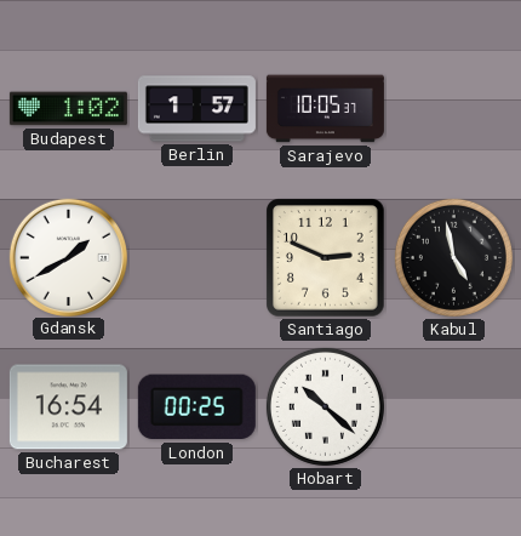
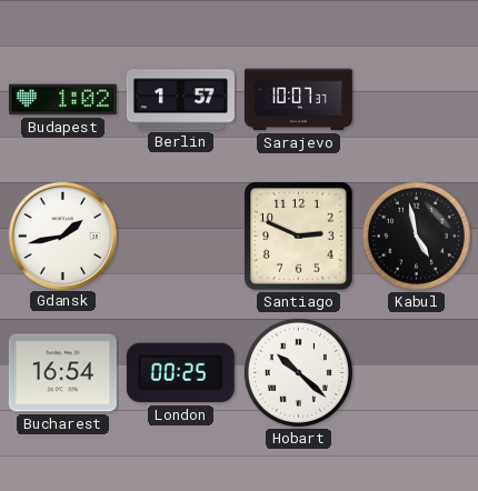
Sarajevo: 10:05 -> 10:07 (298, 100)
Gdansk: 1:40 -> 1:43 (62, 236)
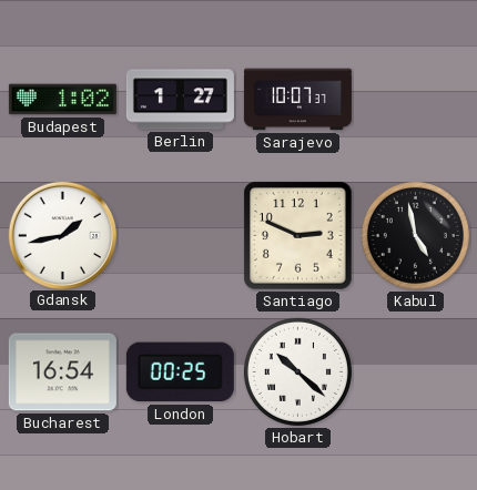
Berlin: 1:57 -> 1:27 (180, 100)
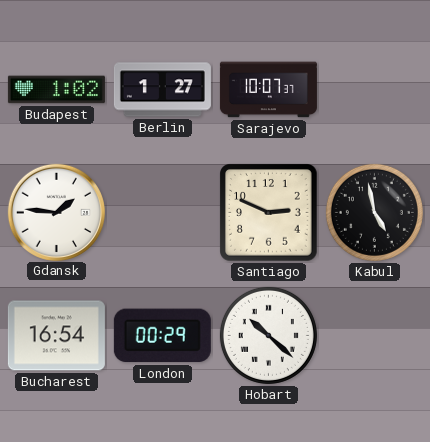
Gdansk: 1:43 -> 1:46 (56, 212)
London: 00:25 -> 00:29 (162, 336)
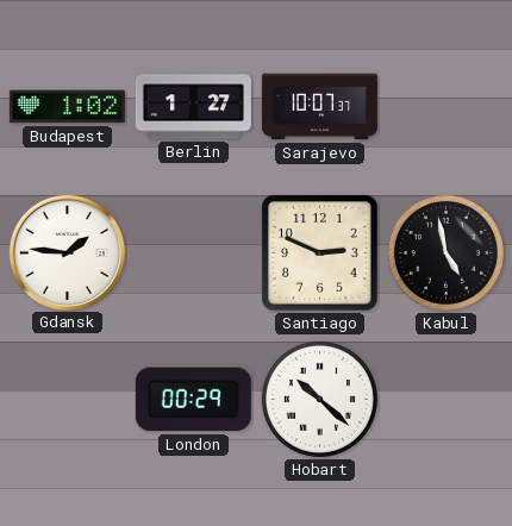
Bucharest: 16:54 -> none (56, 336)
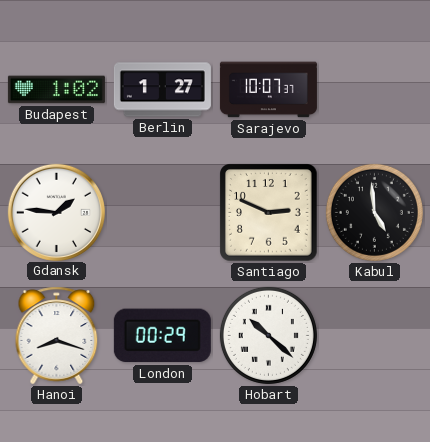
Kabul: 4:58 -> 4:59 (374, 212)
Hanoi: none -> 8:18 (57, 336)
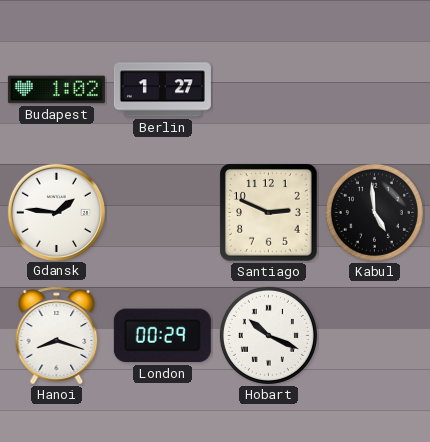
Sarajevo: 10:07 -> none (268, 90)
Hobart: 10:22 -> 10:19 (268, 335)
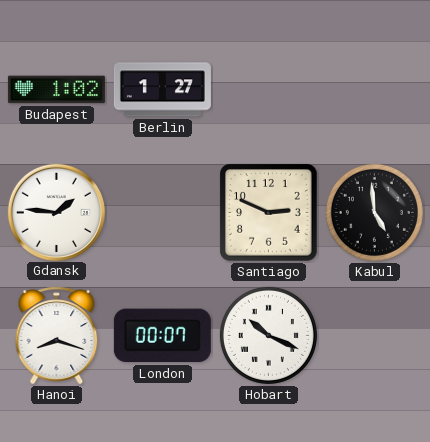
London: 00:29 -> 00:07 (162, 336)
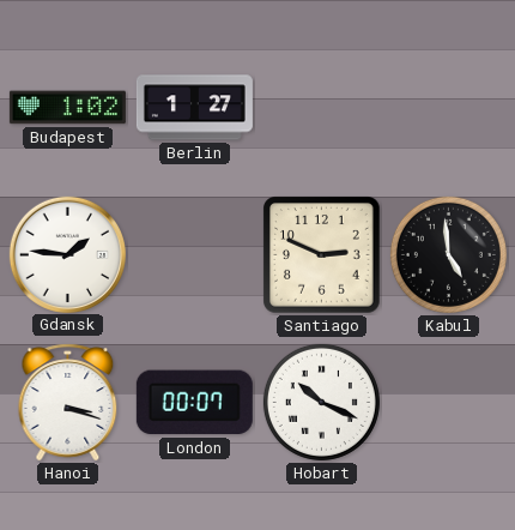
Hanoi: 8:18 -> 3:18 (68, 403)
